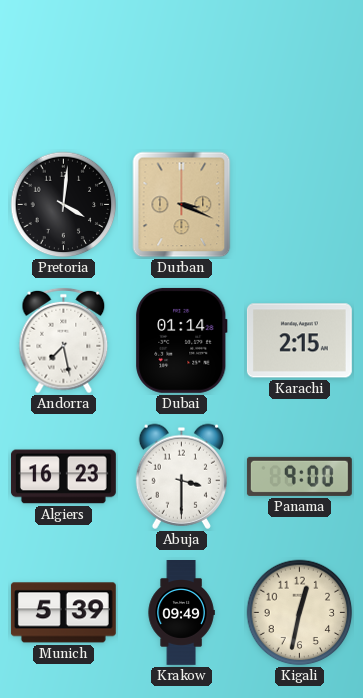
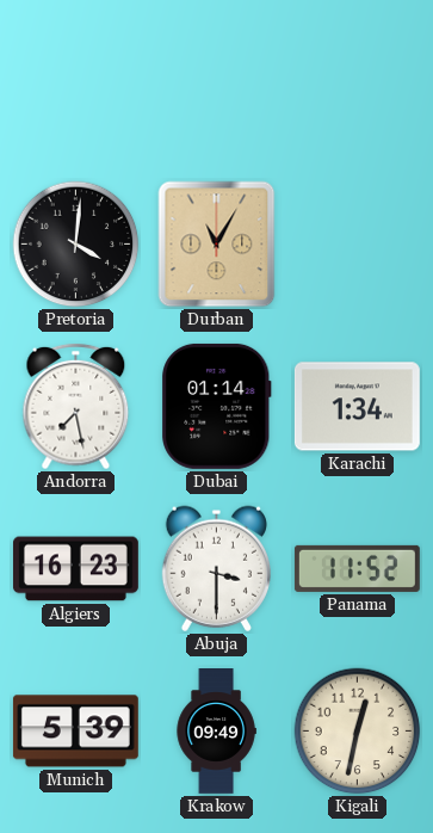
Durban: 3:19 -> 11:05 (217, 245)
Karachi: 2:15 -> 1:34 (357, 407)
Panama: 9:00 -> 11:52 (357, 568)
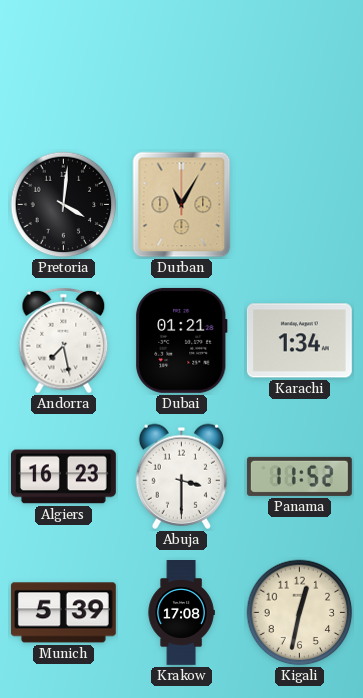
Dubai: 01:14 -> 01:21 (182, 340)
Krakow: 09:49 -> 17:08 (181, 613)
